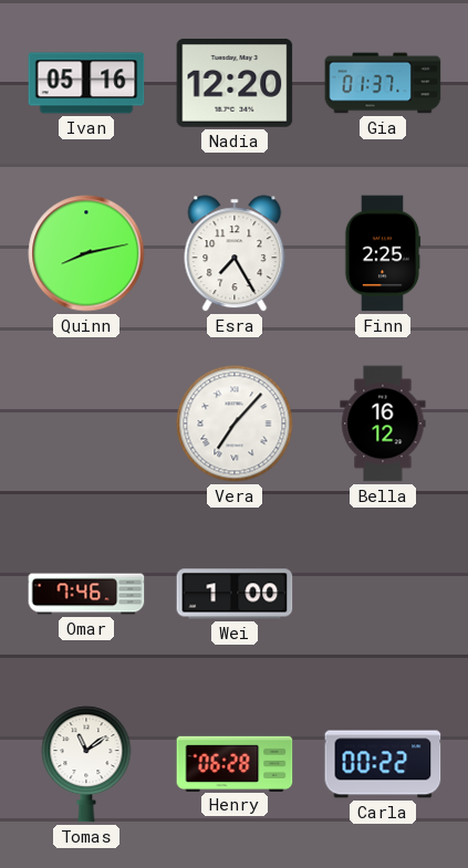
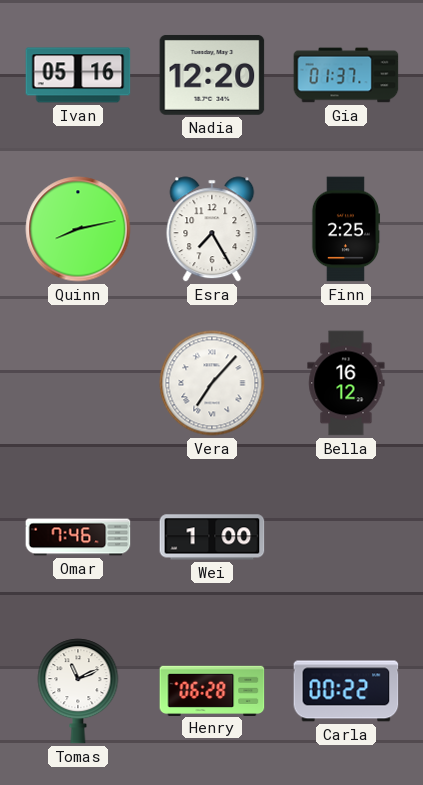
Tomas: 11:09 -> 11:11 (78, 691)
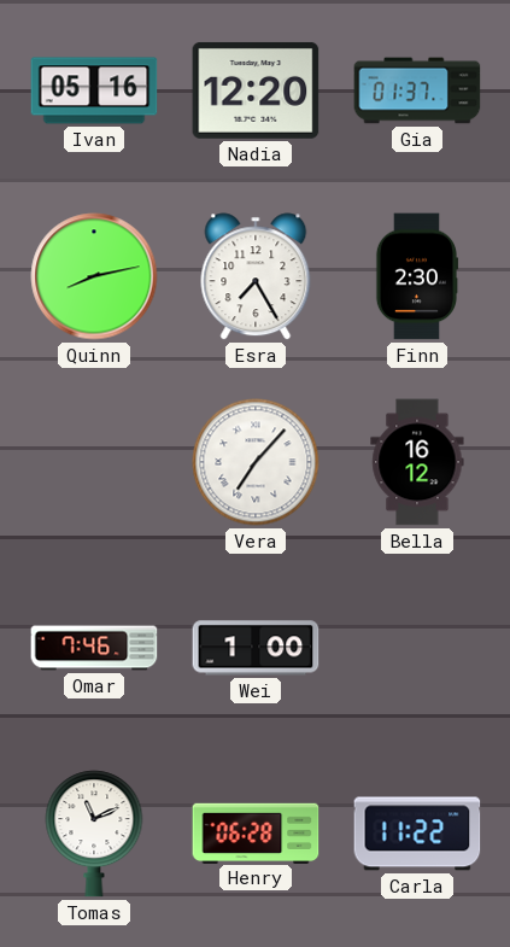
Finn: 2:25 -> 2:30 (417, 276)
Carla: 00:22 -> 11:22 (417, 834)
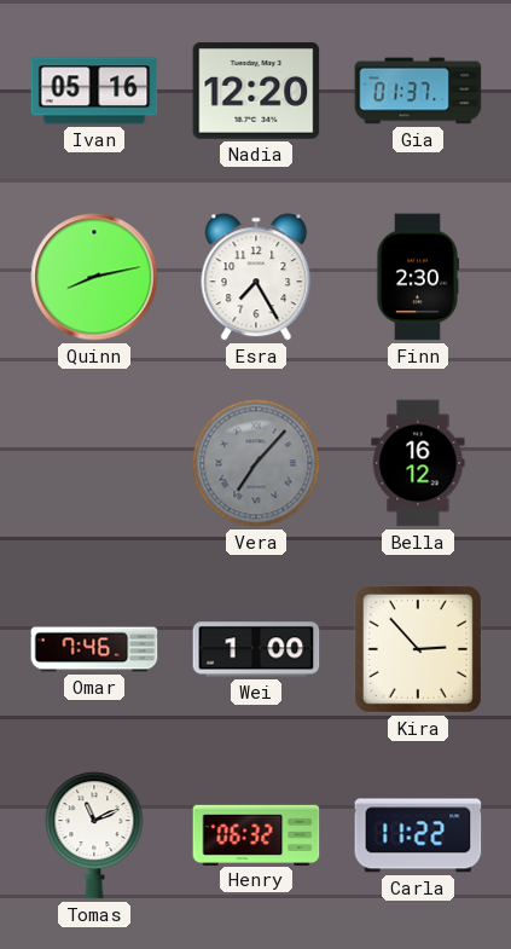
Vera dial: white -> grey (256, 463)
Kira: none -> 2:53 (418, 649)
Henry: 06:28 -> 06:32 (256, 834)
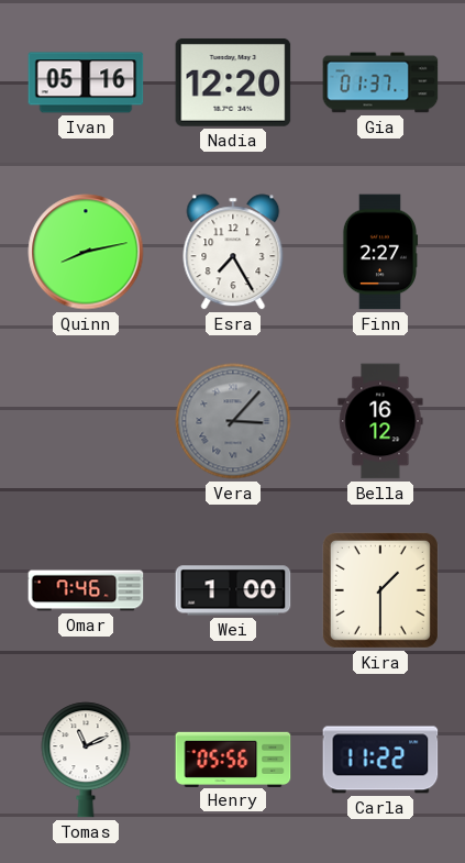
Finn: 2:30 -> 2:27 (380, 252)
Vera: 7:07 -> 3:07 (233, 421)
Kira: 2:53 -> 1:30 (380, 590)
Henry: 06:32 -> 05:56 (233, 759)
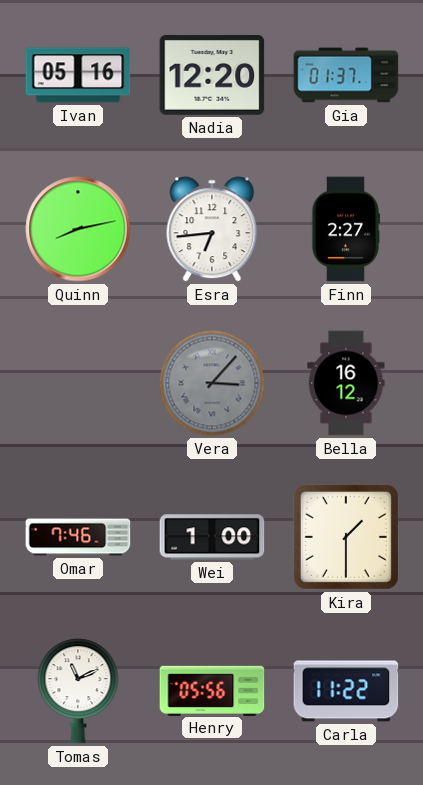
Esra: 7:25 -> 6:44 (212, 229)
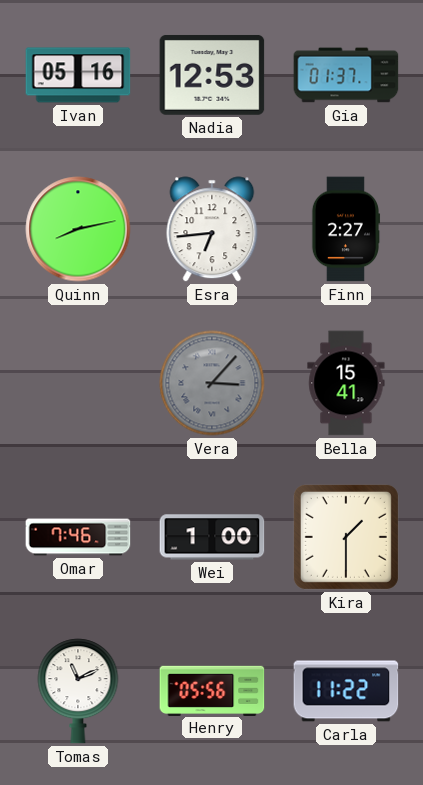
Nadia: 12:20 -> 12:53 (212, 75)
Bella: 16:12 -> 15:41 (346, 383)
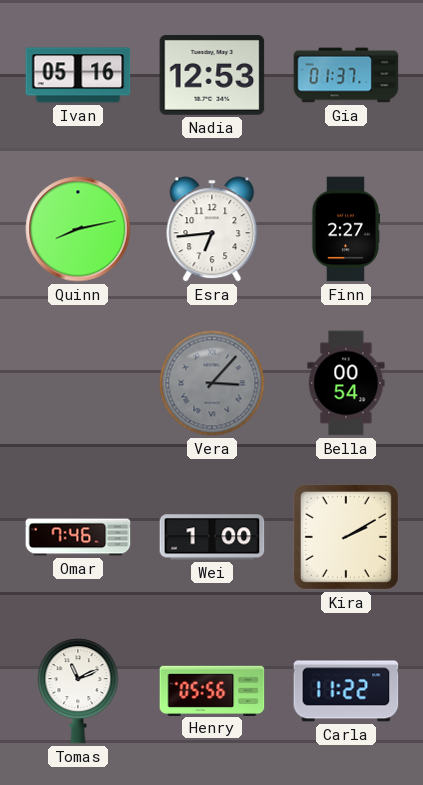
Bella: 15:41 -> 00:54 (346, 383)
Kira: 1:30 -> 2:10 (346, 537)
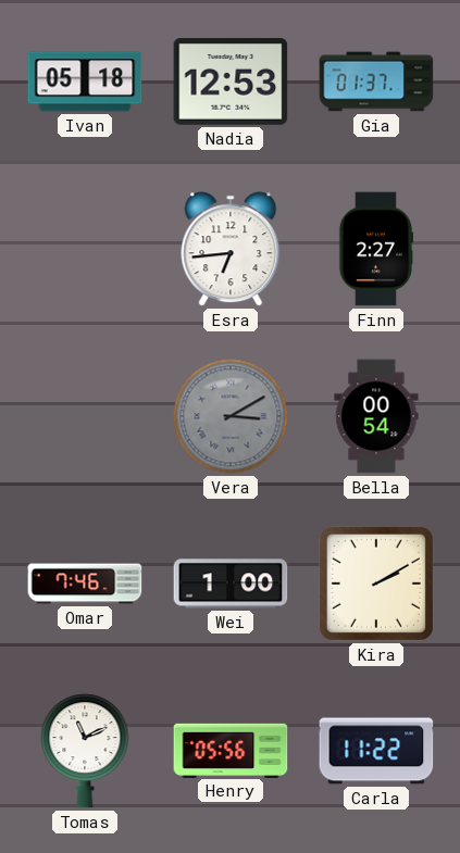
Ivan: 05:16 -> 05:18 (85, 81)
Quinn: 8:13 -> none (78, 229)
Vera: 3:07 -> 3:10 (231, 416)
